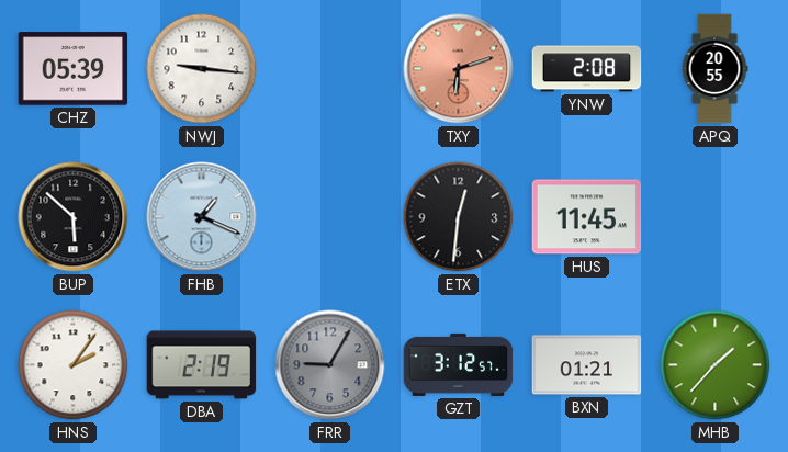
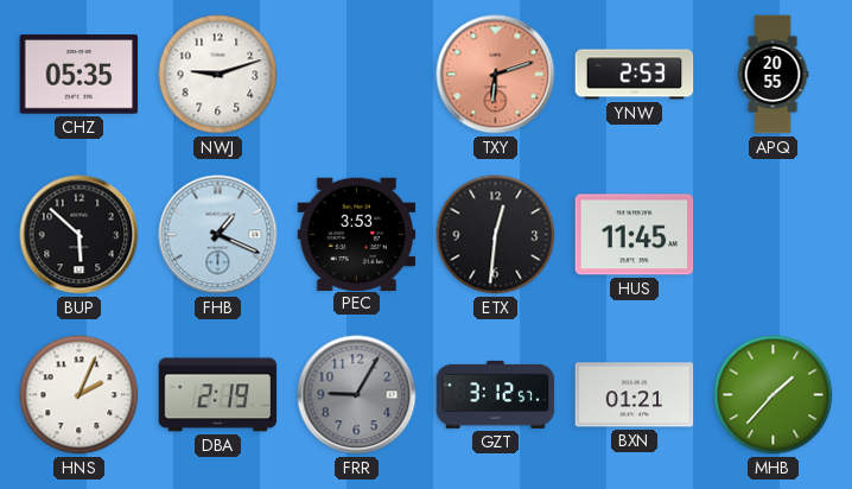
CHZ: 05:39 -> 05:35 (80, 75)
NWJ: 9:16 -> 9:12 (218, 75)
YNW: 2:08 -> 2:53 (635, 75)
PEC: none -> 3:53 (357, 234)
HNS: 2:06 -> 2:04 (80, 395)
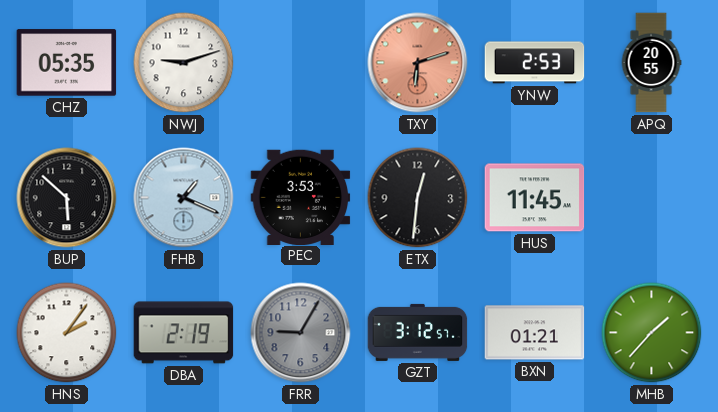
HNS: 2:04 -> 2:06 (67, 333)
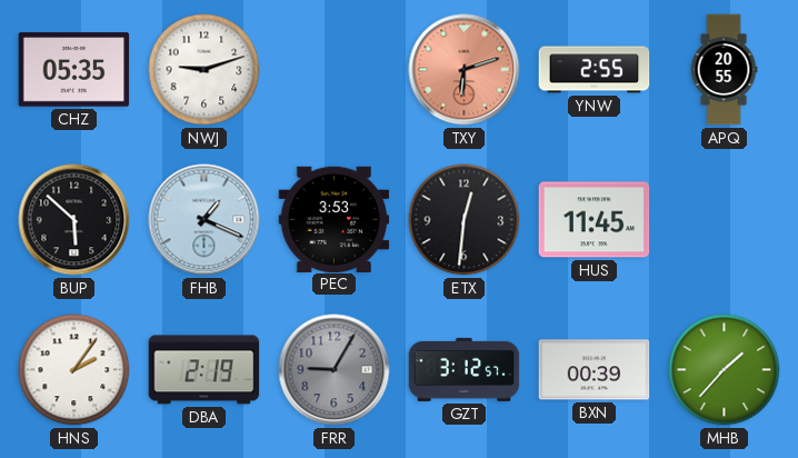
YNW: 2:53 -> 2:55 (595, 70)
BXN: 01:21 -> 00:39 (595, 370)
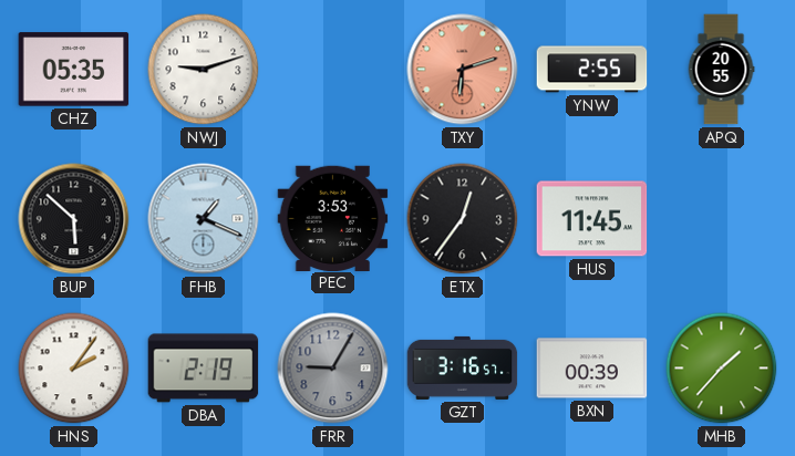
ETX: 12:31 -> 12:36 (463, 219)
GZT: 3:12 -> 3:16 (463, 367)
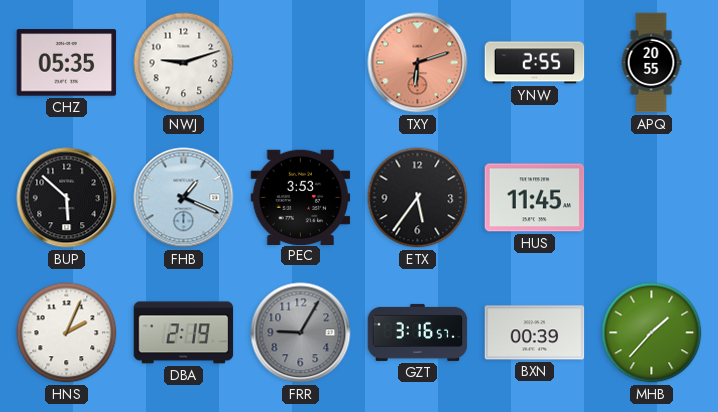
ETX: 12:36 -> 5:36 (418, 198)
HNS: 2:06 -> 2:04 (67, 333)
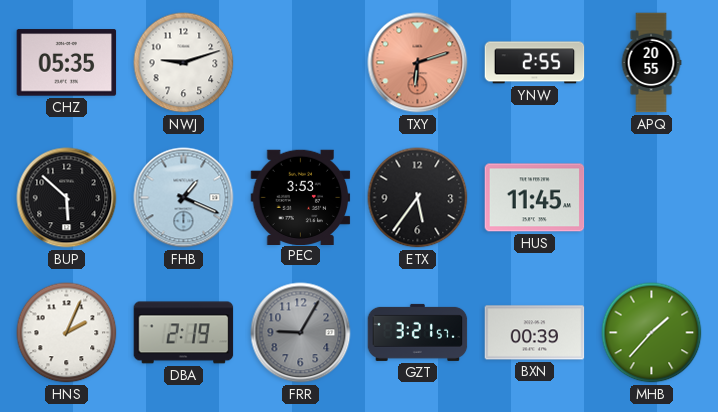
GZT: 3:16 -> 3:21 (418, 332)
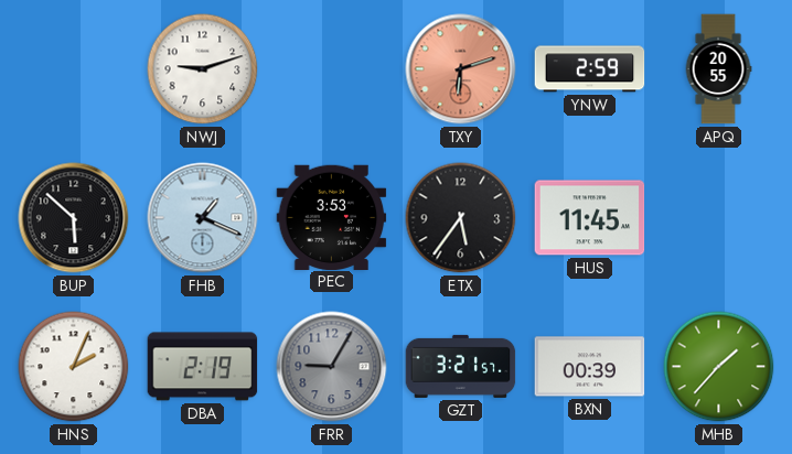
CHZ: 05:35 -> none (67, 63)
YNW: 2:55 -> 2:59 (590, 69)
